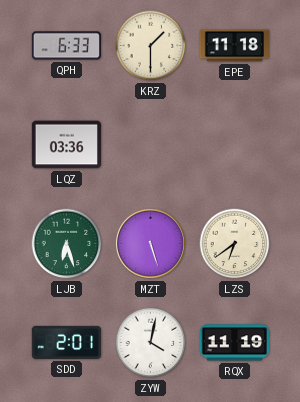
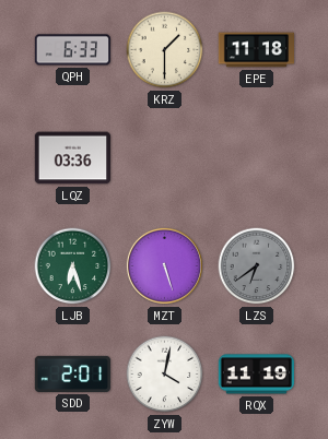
LZS dial: cream -> grey (257, 266)
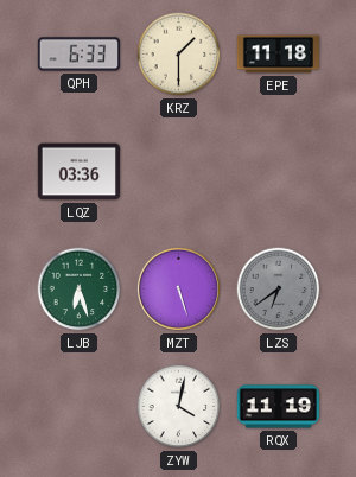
SDD: 2:01 -> none (72, 373)
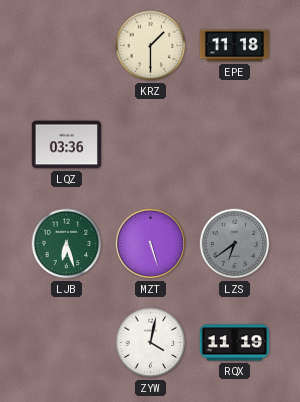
QPH: 6:33 -> none (78, 55)
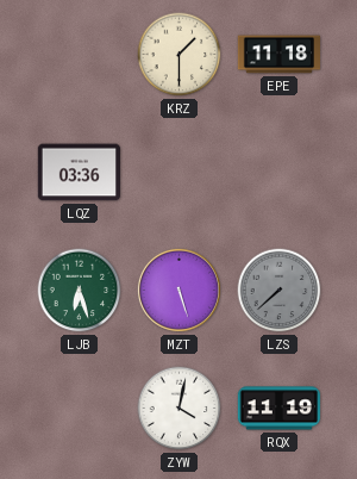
LZS: 6:39 -> 7:38 (280, 291)
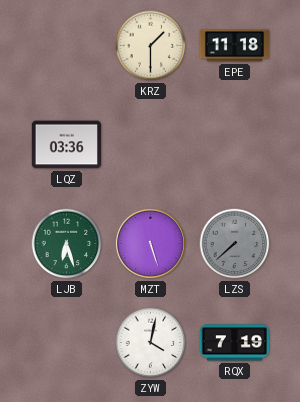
RQX: 11:19 -> 7:19 (234, 343)
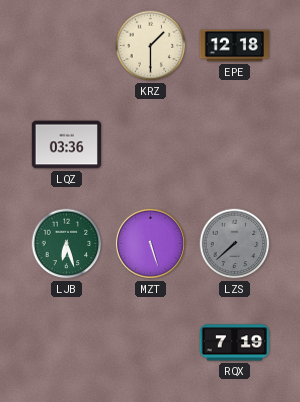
EPE: 11:18 -> 12:18 (234, 46)
ZYW: 4:02 -> none (151, 343)
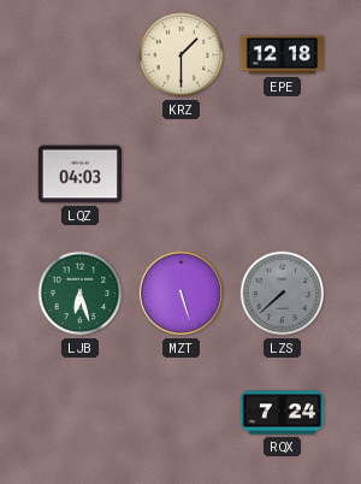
LQZ: 03:36 -> 04:03 (79, 175)
RQX: 7:19 -> 7:24 (282, 413)
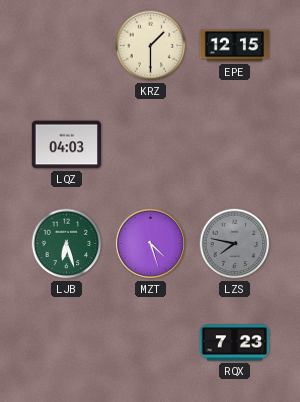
EPE: 12:18 -> 12:15 (234, 46)
MZT: 5:27 -> 4:27 (150, 243)
LZS: 7:38 -> 7:47 (235, 244)
RQX: 7:24 -> 7:23 (234, 343)
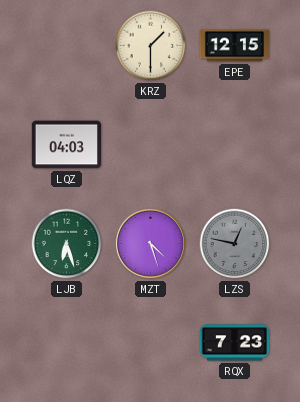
LZS: 7:47 -> 12:47 (235, 244)
